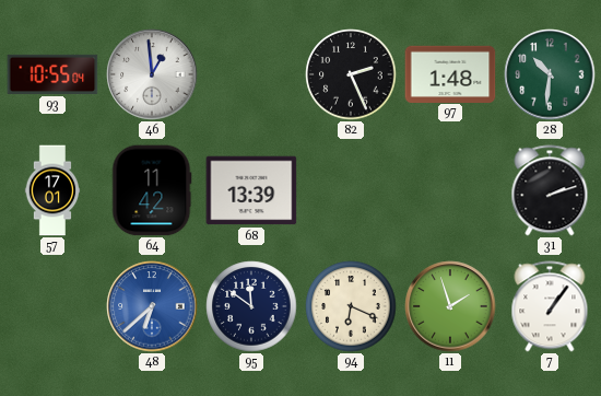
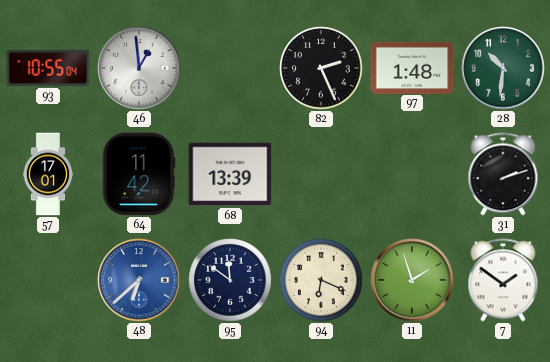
7: 1:06 -> 1:51 (503, 280)
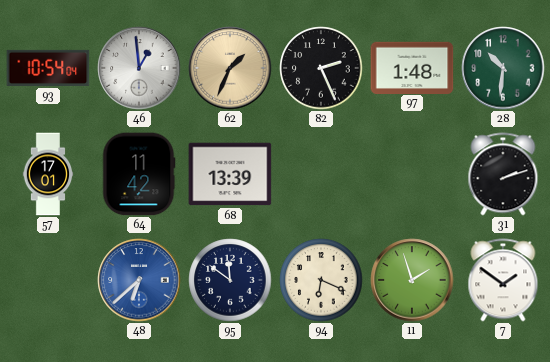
93: 10:55 -> 10:54 (48, 68)
62: none -> 1:34 (230, 68)
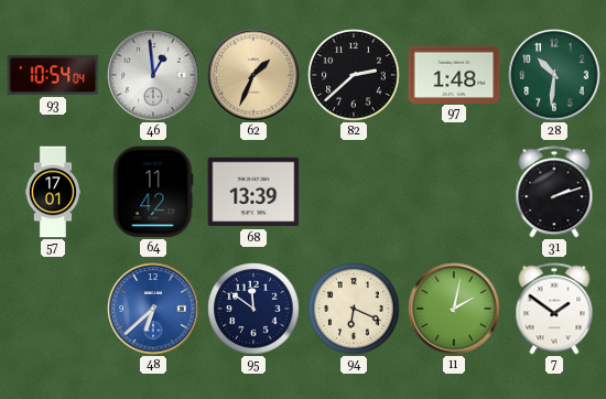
82: 2:26 -> 2:38 (354, 75)
11: 1:57 -> 2:02 (454, 309)
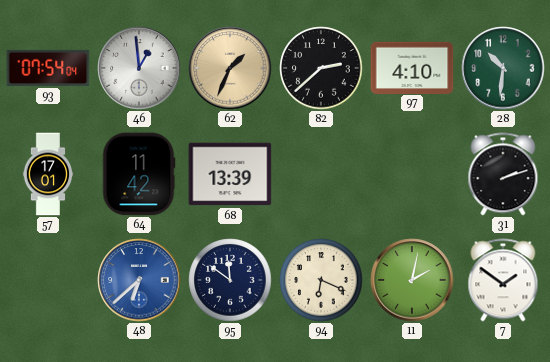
93: 10:54 -> 07:54 (48, 68)
97: 1:48 -> 4:10 (412, 67)
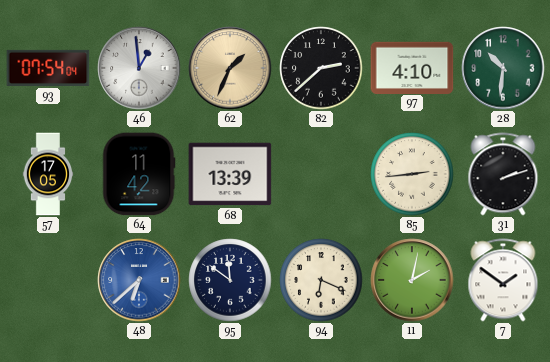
57: 17:01 -> 17:05 (48, 174)
85: none -> 2:44 (412, 174)
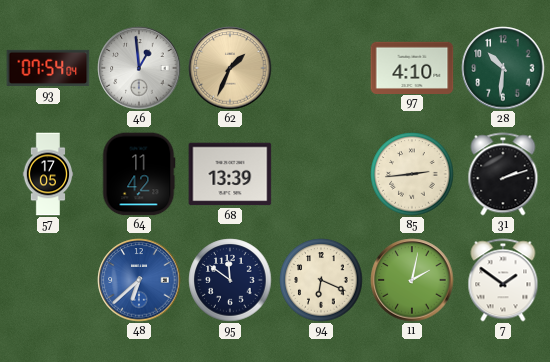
82: 2:38 -> none (321, 68)
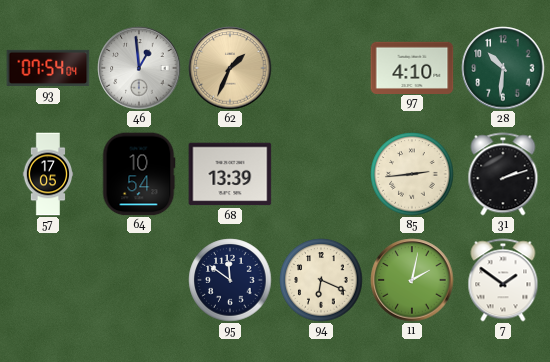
64: 11:42 -> 10:54 (139, 174)
48: 6:38 -> none (139, 280)
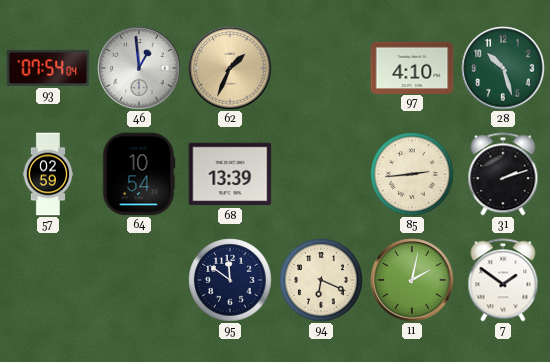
28: 10:31 -> 10:27 (503, 68)
57: 17:05 -> 02:59 (48, 174)
